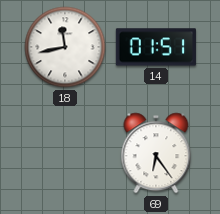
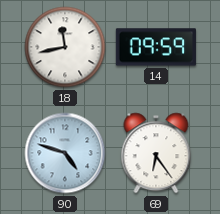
14: 01:51 -> 09:59 (156, 47)
90: none -> 4:48 (65, 153)
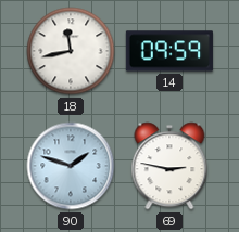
90: 4:48 -> 1:48 (71, 166)
69: 6:24 -> 2:47 (169, 166)
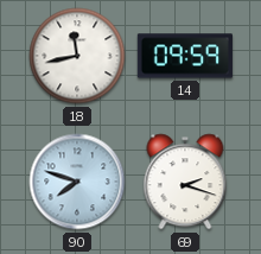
90: 1:48 -> 7:48 (77, 182)
69: 2:47 -> 2:18 (185, 182)
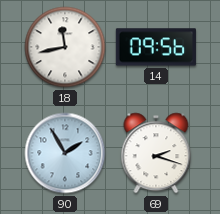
14: 09:59 -> 09:56 (156, 47)
90: 7:48 -> 1:55 (65, 153)
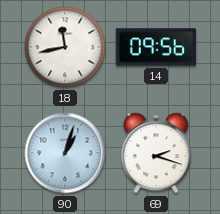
90: 1:55 -> 1:03 (65, 153)
